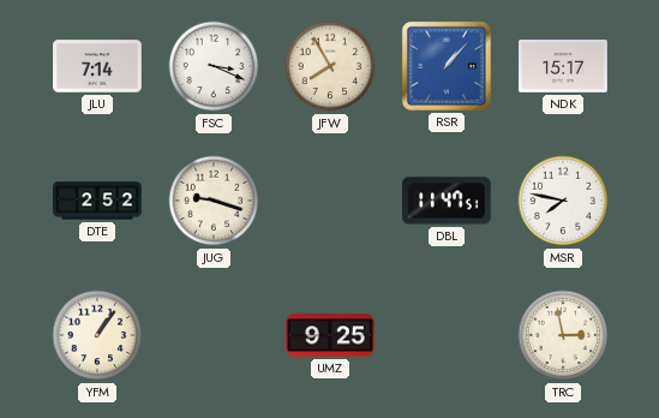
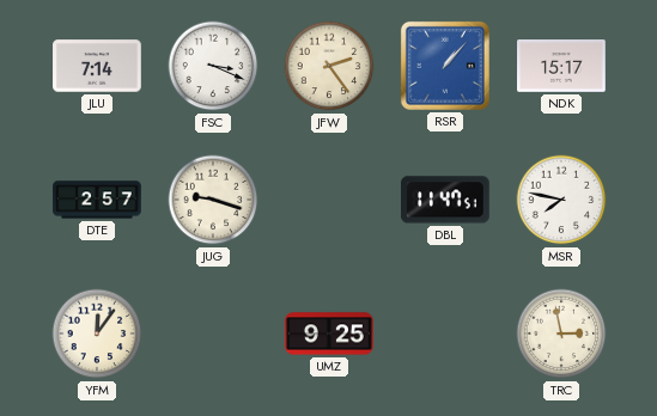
JFW: 7:55 -> 2:24 (329, 66)
DTE: 2:52 -> 2:57 (97, 200)
YFM: 1:06 -> 12:06 (97, 334)
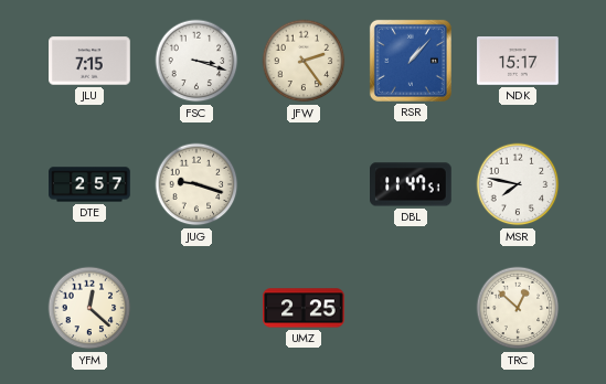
JLU: 7:14 -> 7:15 (89, 61)
FSC: 3:19 -> 3:18 (196, 61)
YFM: 12:06 -> 12:22 (89, 308)
UMZ: 9:25 -> 2:25 (305, 308)
TRC: 2:58 -> 12:52 (518, 308)
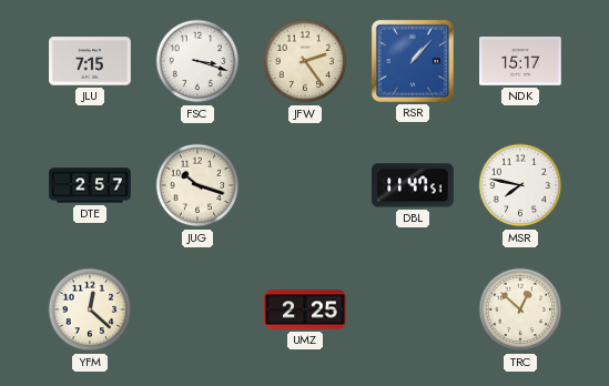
JUG: 9:18 -> 10:18 (197, 185)
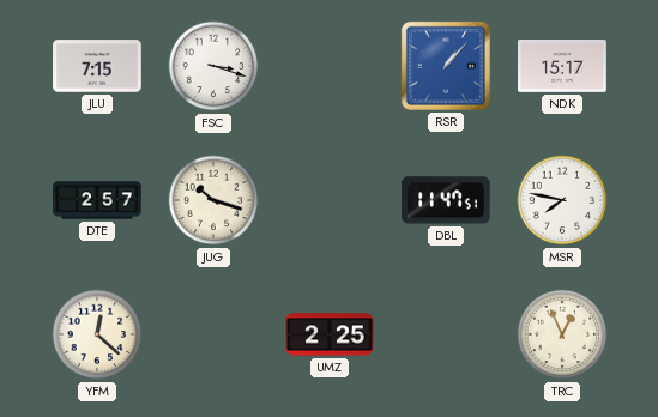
JFW: 2:24 -> none (305, 61)
TRC: 12:52 -> 12:56 (562, 334)
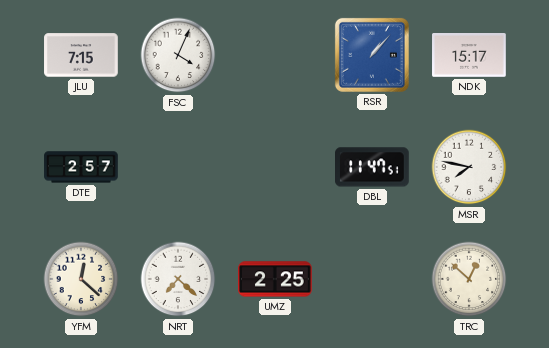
FSC: 3:18 -> 4:04 (178, 55)
JUG: 10:18 -> none (213, 200)
NRT: none -> 7:22 (178, 279)
TRC: 12:56 -> 12:52 (469, 279)
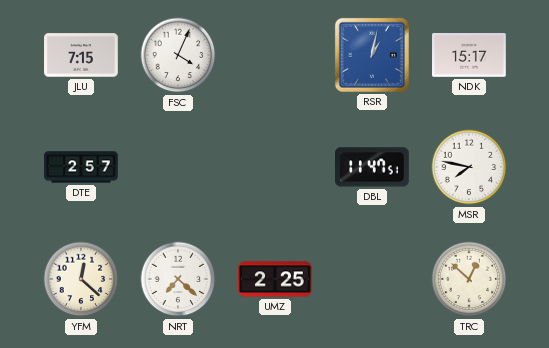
RSR: 1:07 -> 1:02 (372, 55)
